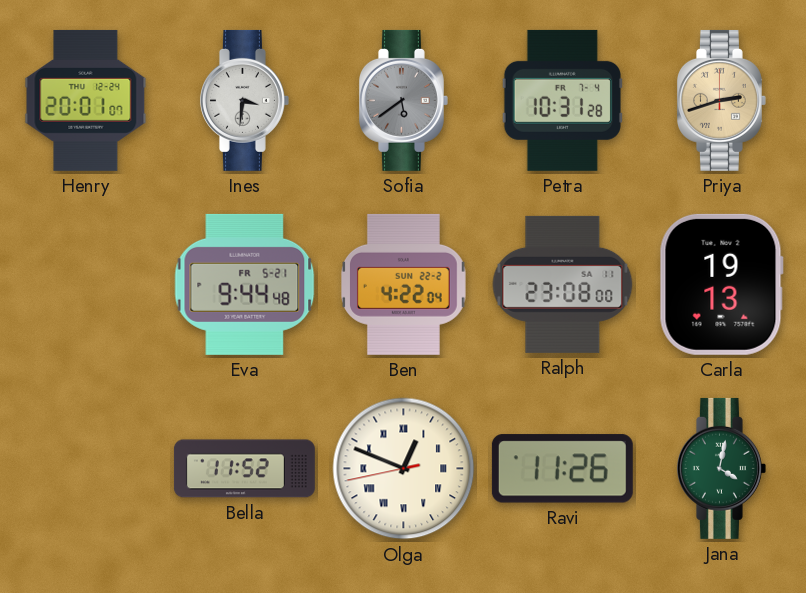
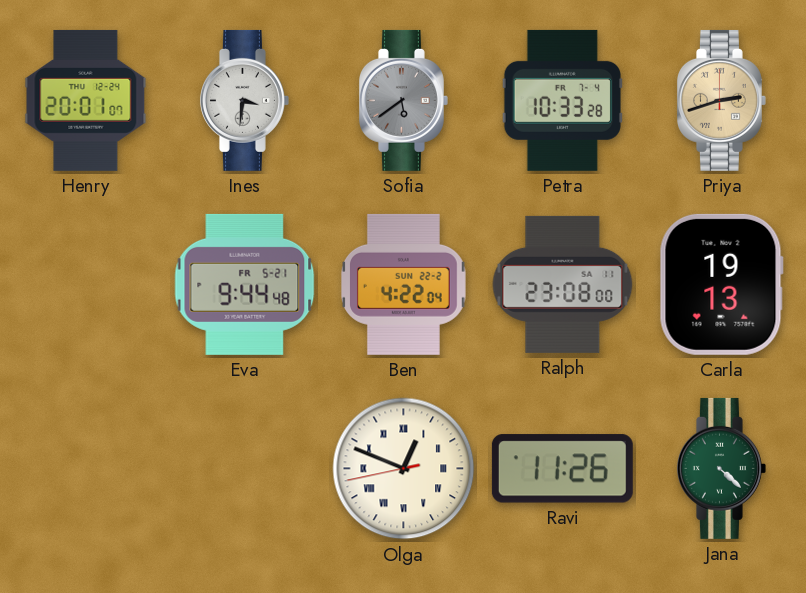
Petra: 10:31 -> 10:33 (562, 100)
Bella: 11:52 -> none (244, 469)
Jana: 4:02 -> 4:22 (721, 468)
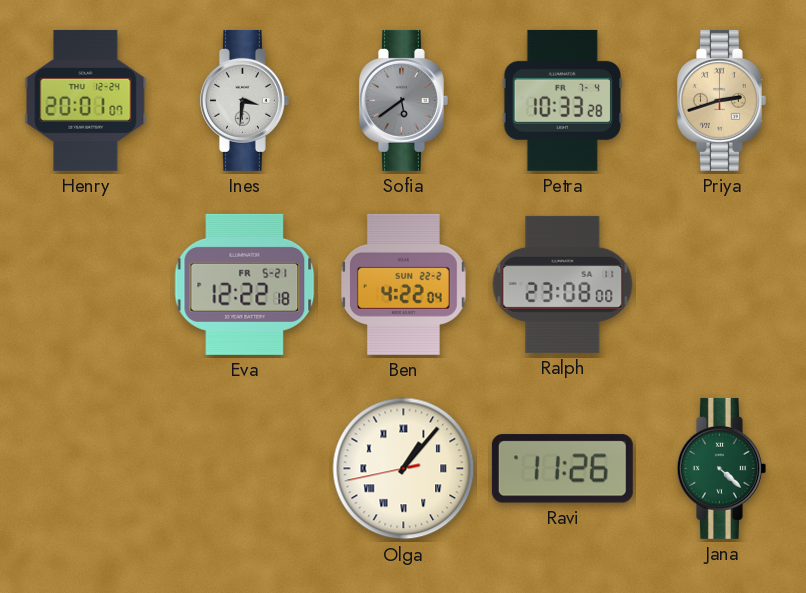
Eva: 9:44 -> 12:22 (245, 284)
Carla: 19:13 -> none (721, 284)
Olga: 12:48 -> 1:06 (404, 469)
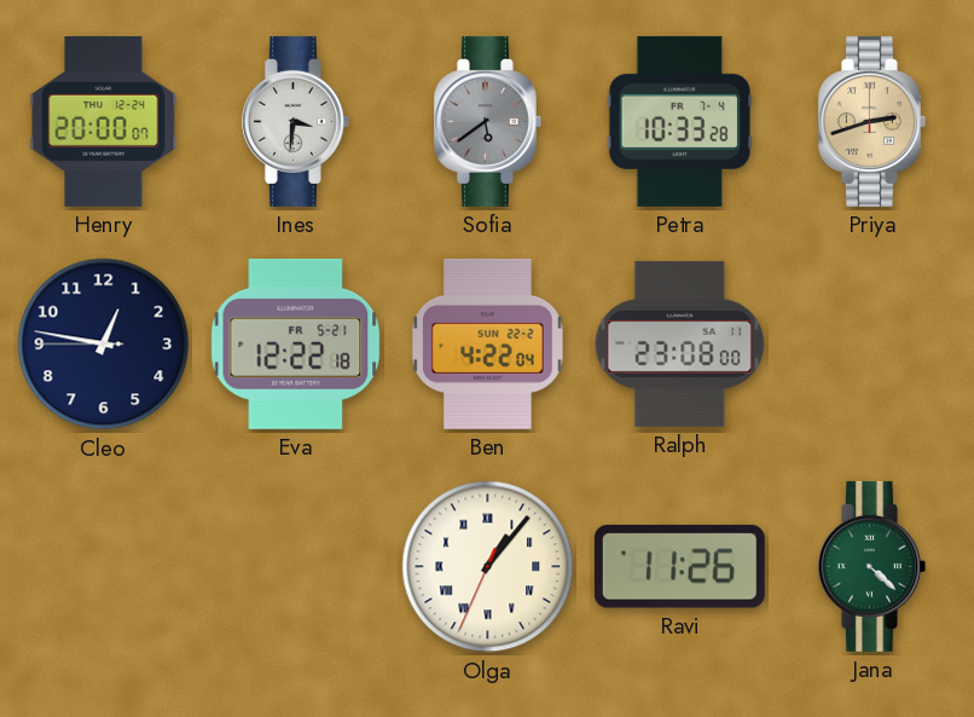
Henry: 20:01 -> 20:00 (104, 121)
Cleo: none -> 12:46 (104, 345)
Olga: 1:06:43 -> 1:06:34 (488, 567)
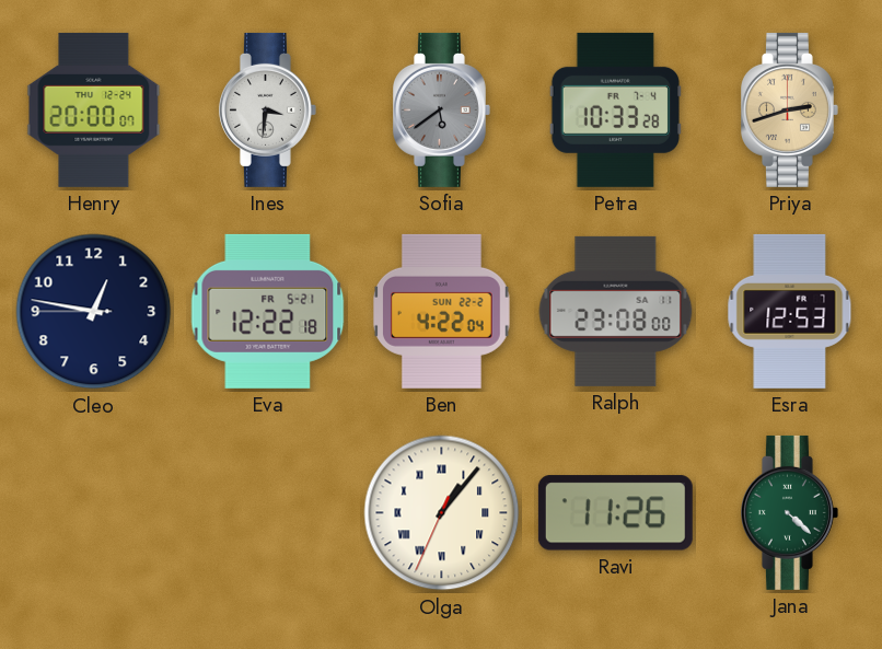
Esra: none -> 12:53 (790, 311)
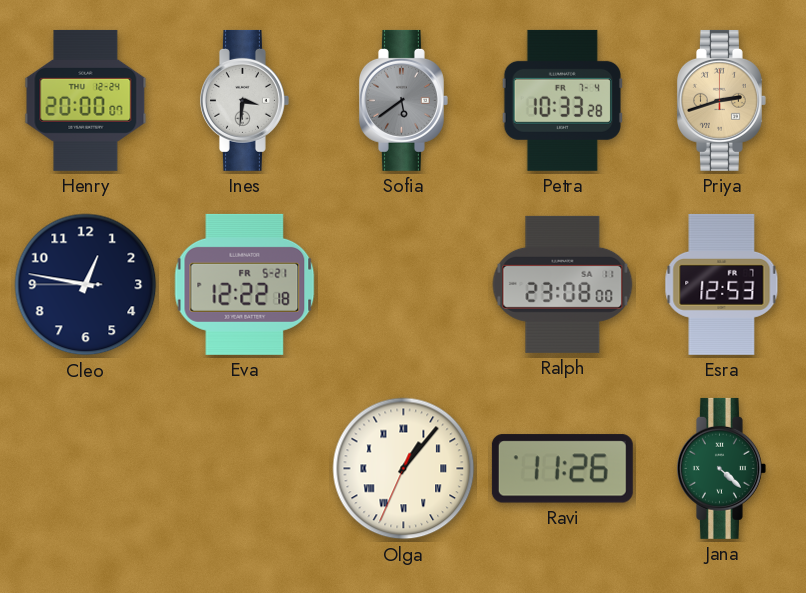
Ben: 4:22 -> none (441, 311)
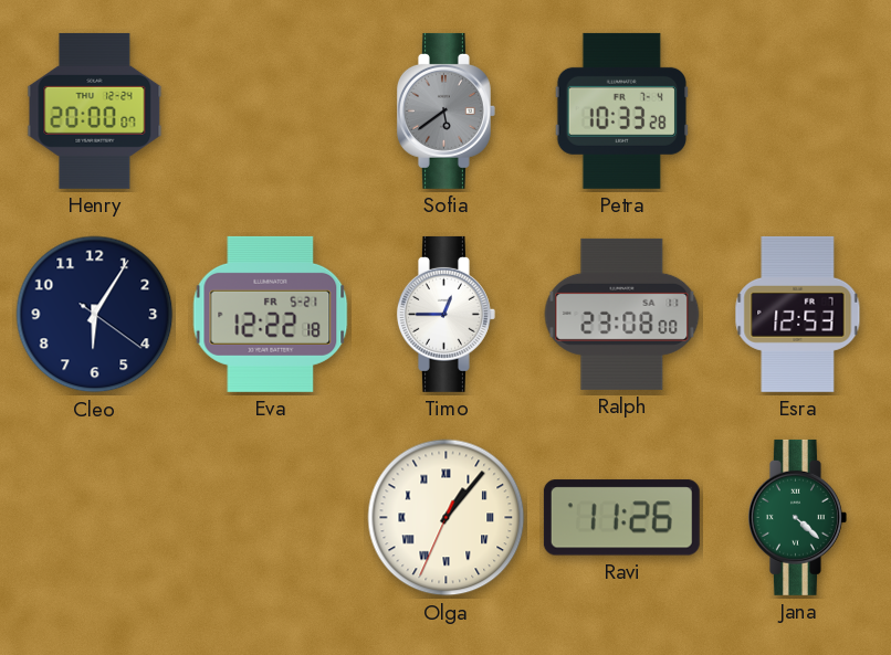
Ines: 3:31 -> none (244, 100)
Priya: 2:42 -> none (721, 100)
Cleo: 12:46 -> 6:05 (95, 315)
Timo: none -> 12:45 (445, 314)
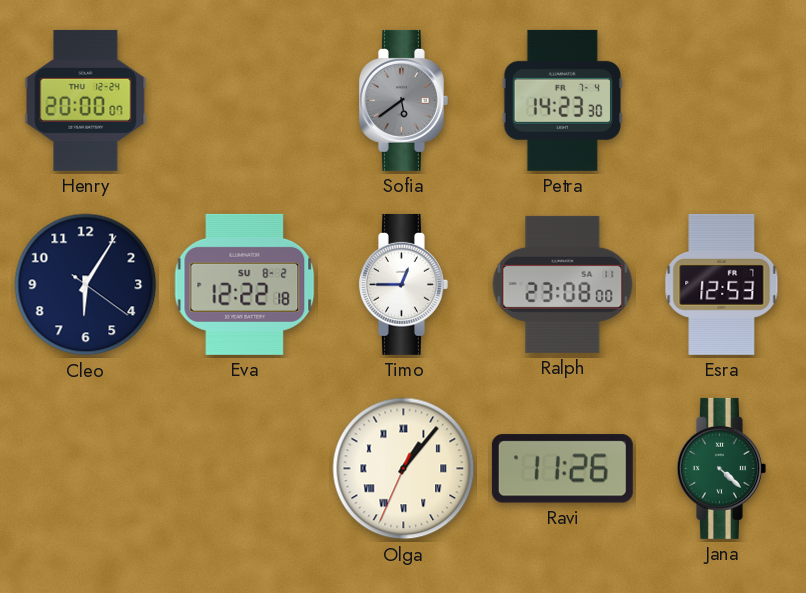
Petra: 10:33 -> 14:23 (562, 100)
Eva date: FR 5-21 -> SU 8-2 (245, 284)
